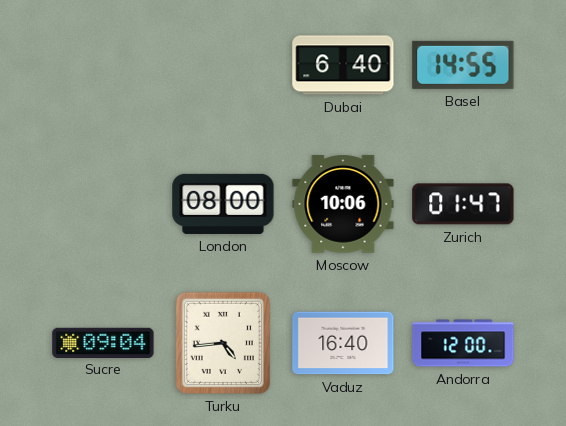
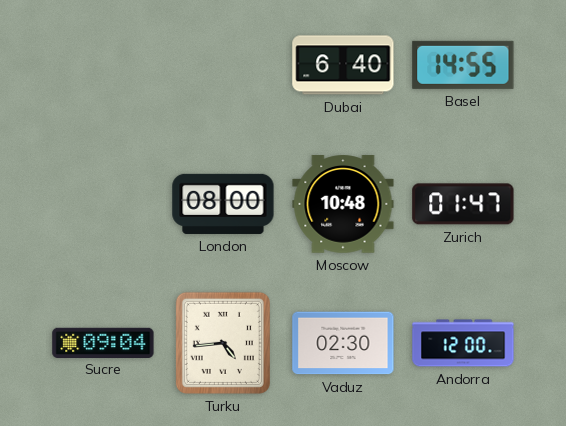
Moscow: 10:06 -> 10:48 (343, 204)
Vaduz: 16:40 -> 02:30 (343, 343)
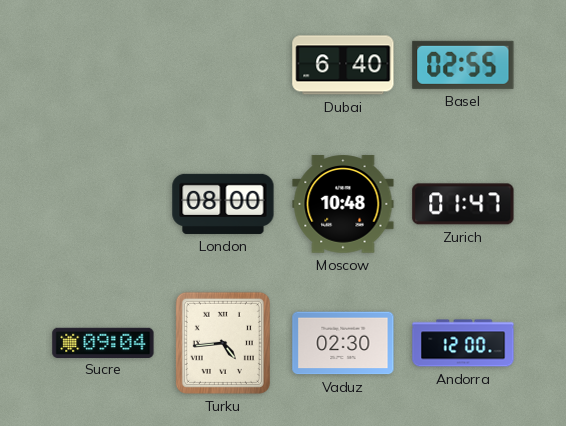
Basel: 14:55 -> 02:55 (463, 65)
